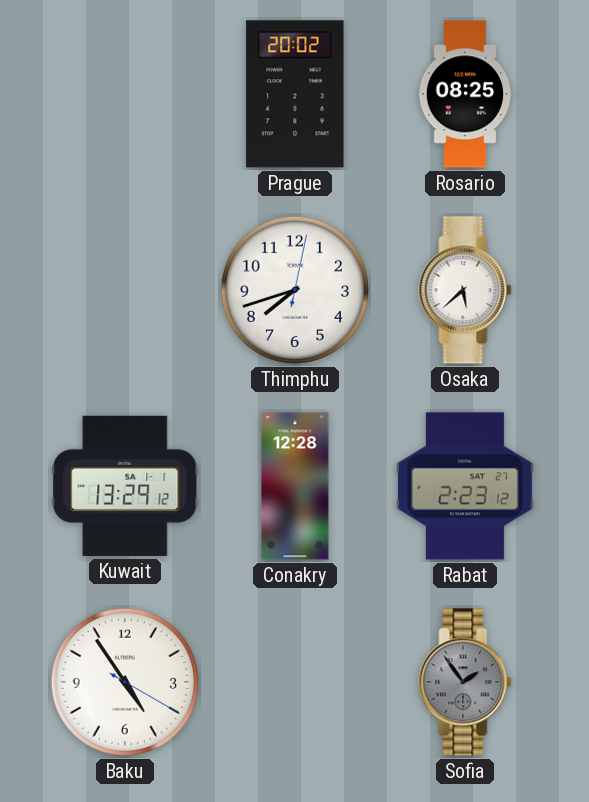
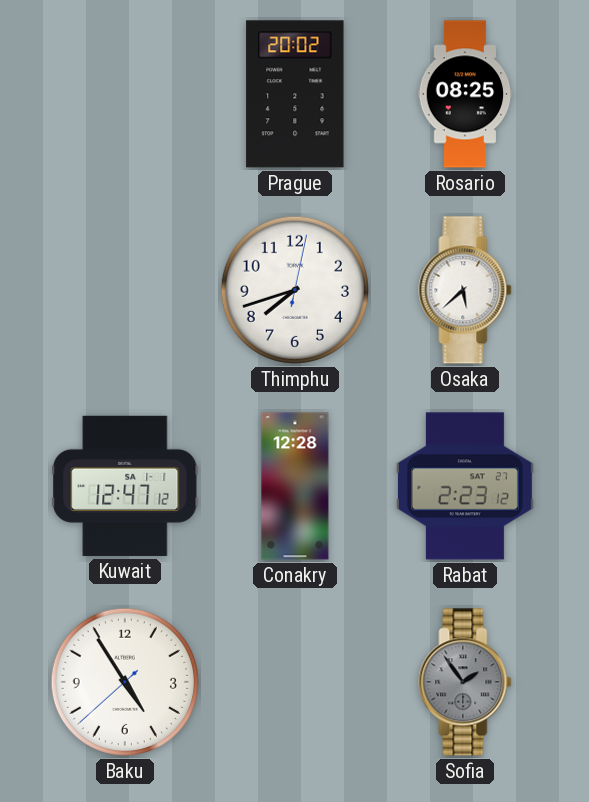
Kuwait: 13:29 -> 12:47 (125, 486)
Baku: 4:54:20 -> 4:54:38 (125, 682)
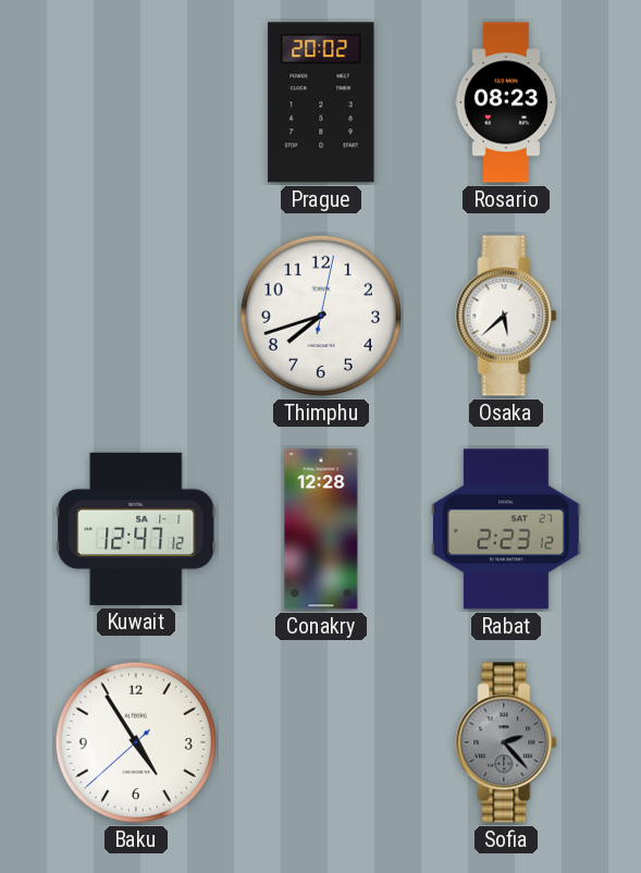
Rosario: 08:25 -> 08:23 (506, 102)
Sofia: 1:54 -> 2:23 (506, 742)
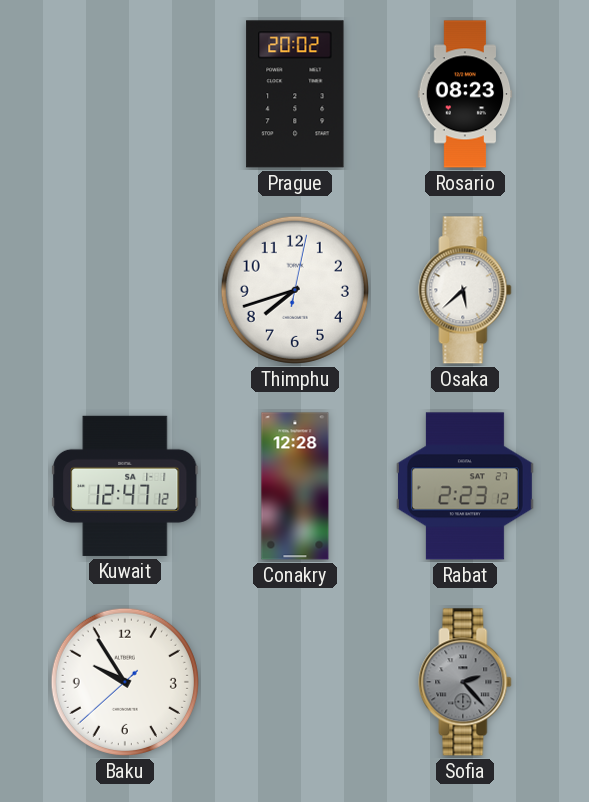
Baku: 4:54 -> 9:54 (125, 682)
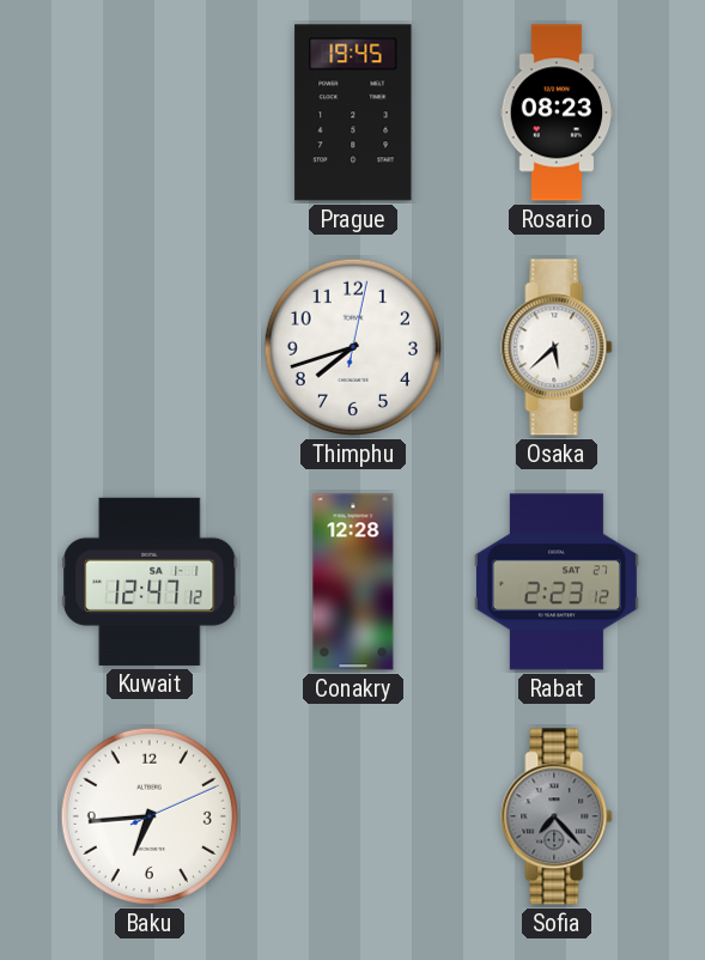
Prague: 20:02 -> 19:45 (353, 113)
Baku: 9:54 -> 6:44 (150, 816)
Sofia: 2:23 -> 7:23 (557, 816)
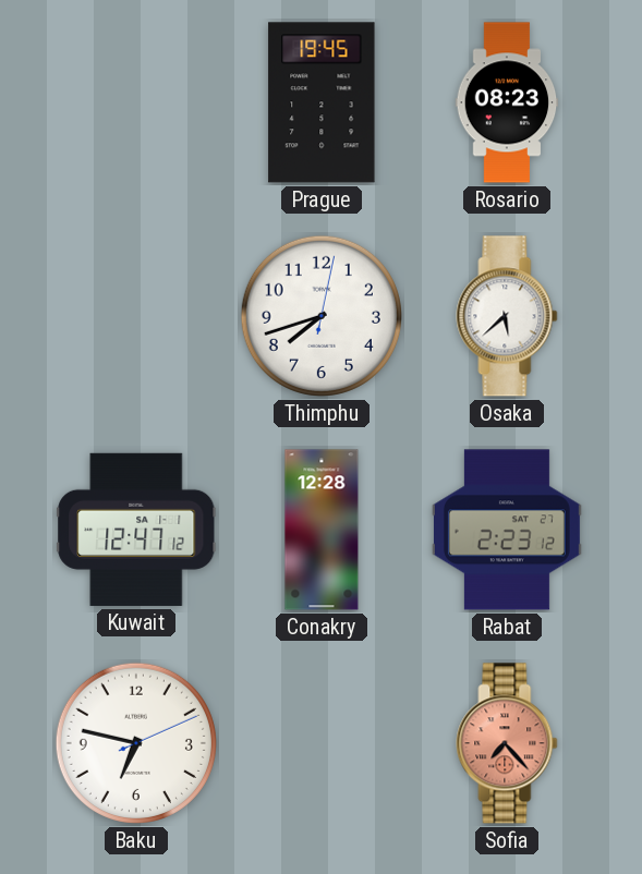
Baku: 6:44 -> 6:47 (136, 743)
Sofia dial: grey -> salmon (507, 743)
